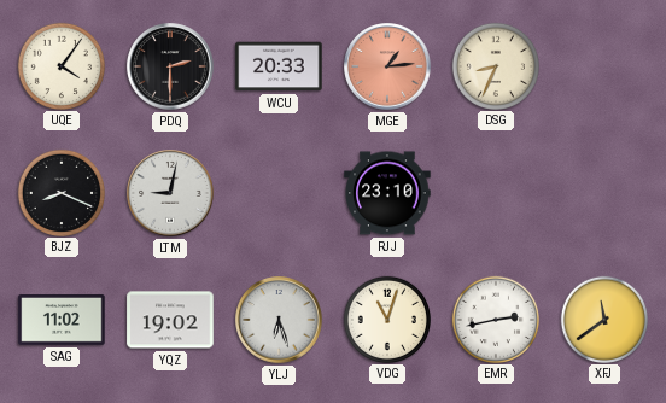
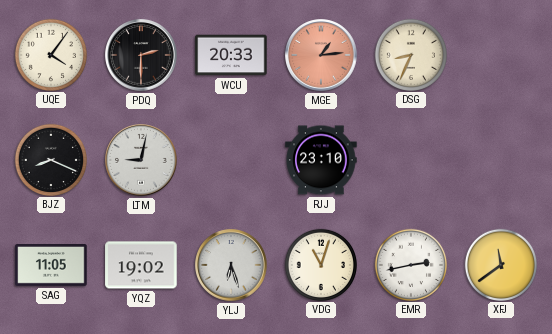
SAG: 11:02 -> 11:05 (51, 266)
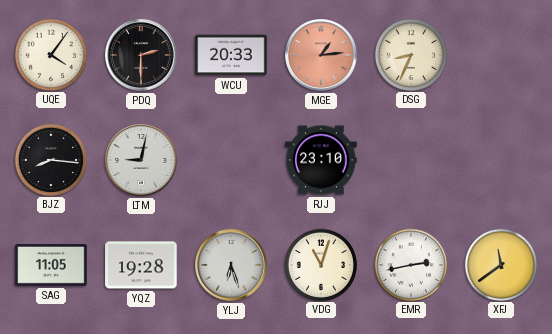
BJZ: 8:19 -> 8:16 (50, 159)
YQZ: 19:02 -> 19:28 (141, 265)
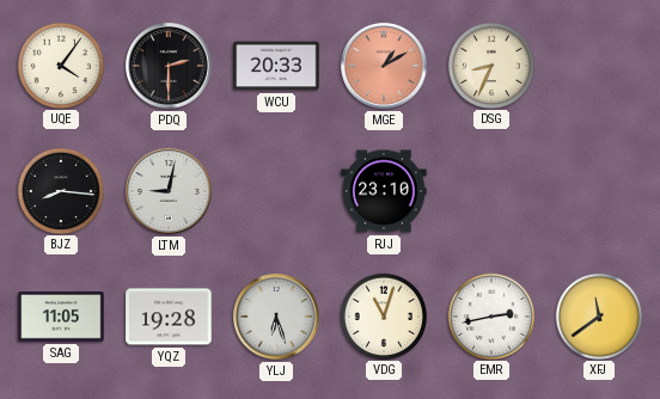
MGE: 1:14 -> 1:10 (384, 66)
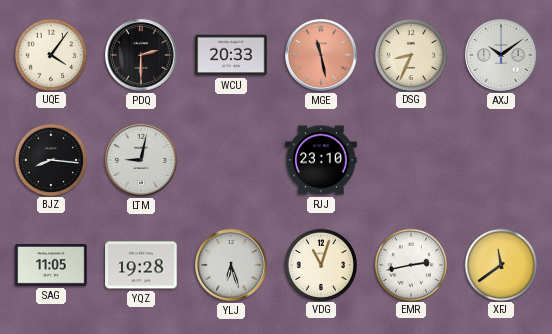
MGE: 1:10 -> 11:28 (321, 55)
AXJ: none -> 10:09 (501, 55)
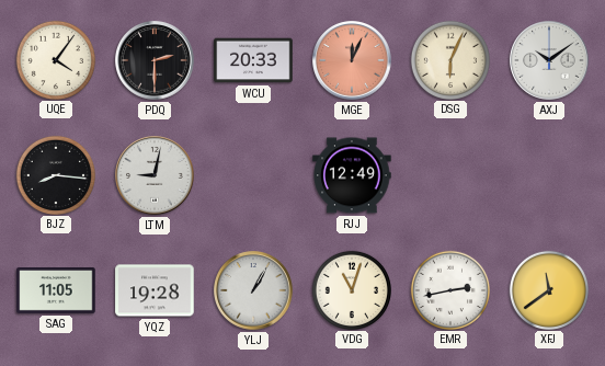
MGE: 11:28 -> 12:04 (352, 60)
DSG: 8:34 -> 6:04 (449, 59)
RJJ: 23:10 -> 12:49 (352, 175)
YLJ: 6:27 -> 1:05 (253, 290)
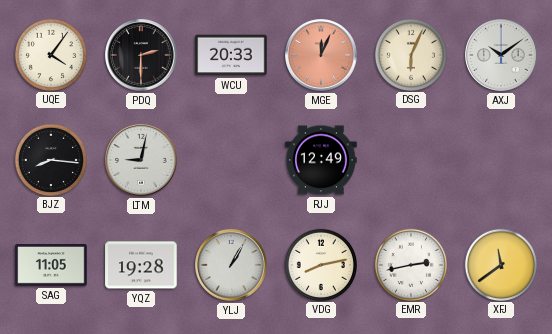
VDG: 11:03 -> 8:13 (320, 264)
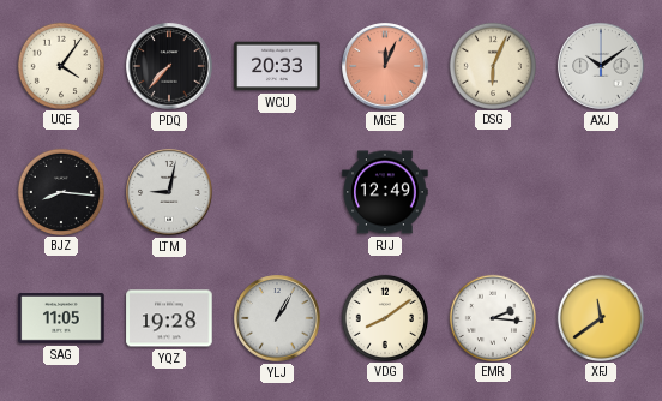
PDQ: 2:30 -> 7:37 (169, 66)
VDG: 8:13 -> 8:09 (384, 317)
EMR: 2:43 -> 2:16 (492, 317)
